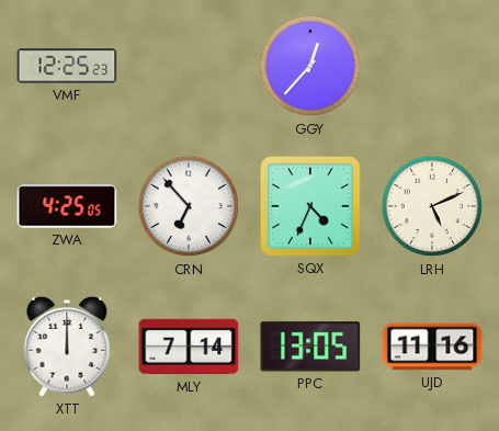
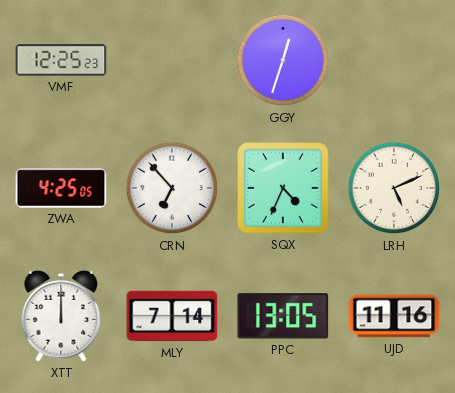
GGY: 12:37 -> 12:33 (283, 60)
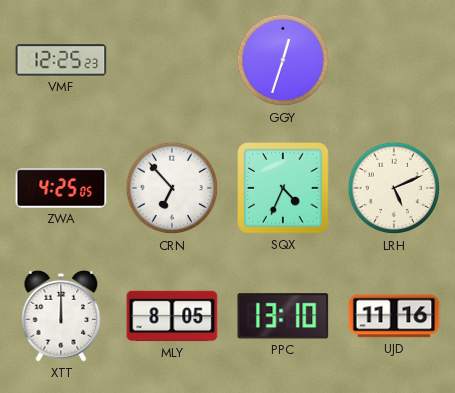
MLY: 7:14 -> 8:05 (172, 316)
PPC: 13:05 -> 13:10 (283, 316)
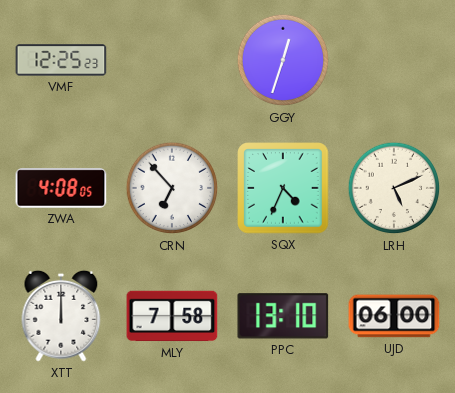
ZWA: 4:25 -> 4:08 (61, 188)
MLY: 8:05 -> 7:58 (172, 316)
UJD: 11:16 -> 06:00 (394, 316)
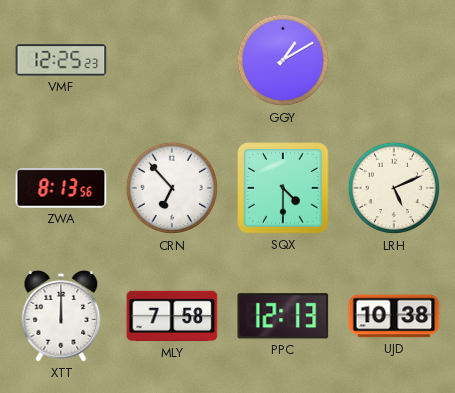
GGY: 12:33 -> 1:10 (283, 60)
ZWA: 4:08 -> 8:13 (61, 188)
SQX: 4:34 -> 4:30 (283, 188)
PPC: 13:10 -> 12:13 (283, 316)
UJD: 06:00 -> 10:38 (394, 316)
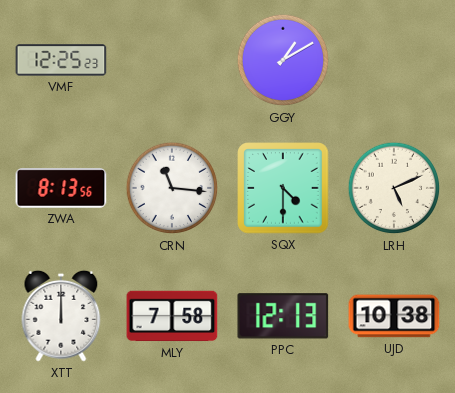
CRN: 6:53 -> 11:16 (172, 188)
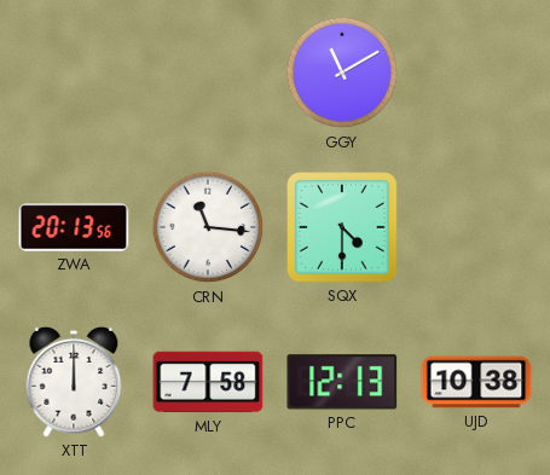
VMF: 12:25 -> none (61, 60)
GGY: 1:10 -> 11:10 (342, 73)
ZWA: 8:13 -> 20:13 (74, 227)
LRH: 5:11 -> none (394, 188)
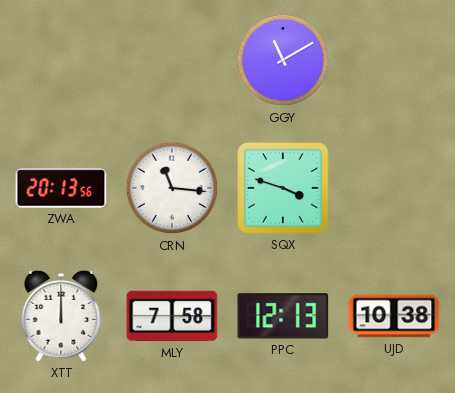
SQX: 4:30 -> 3:48 (283, 188)
